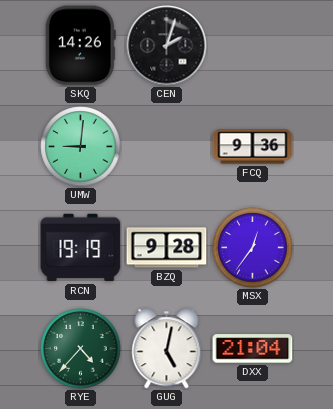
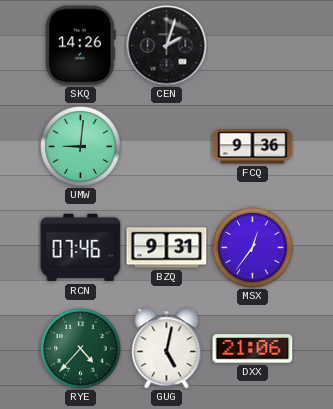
RCN: 19:19 -> 07:46 (81, 248)
BZQ: 9:28 -> 9:31 (167, 248)
DXX: 21:04 -> 21:06 (253, 349)
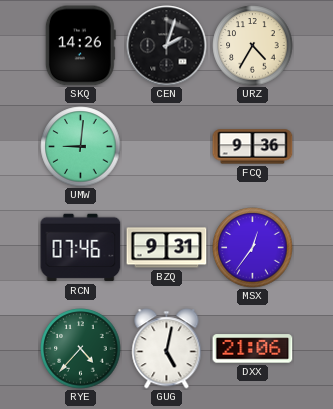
URZ: none -> 4:35 (253, 46)
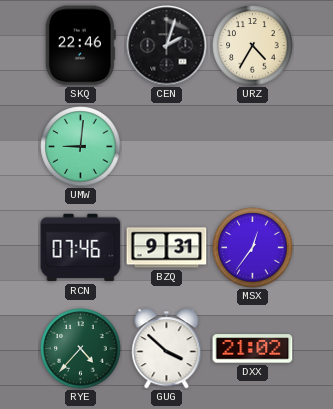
SKQ: 14:26 -> 22:46 (80, 46)
FCQ: 9:36 -> none (253, 147)
GUG: 5:02 -> 3:52 (167, 349)
DXX: 21:06 -> 21:02 (253, 349)
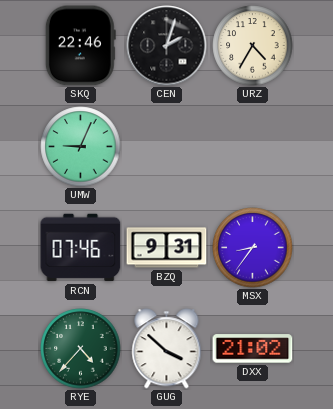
UMW: 9:01 -> 9:04 (81, 147)
MSX: 12:36 -> 8:36 (253, 248)
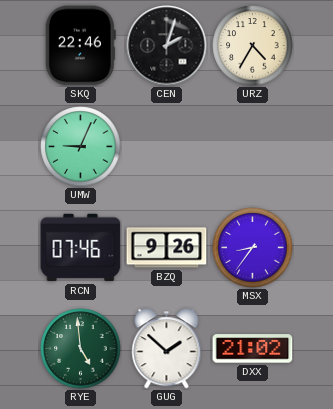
BZQ: 9:31 -> 9:26 (167, 248)
RYE: 4:37 -> 4:59 (81, 349)
GUG: 3:52 -> 1:52 (167, 349)
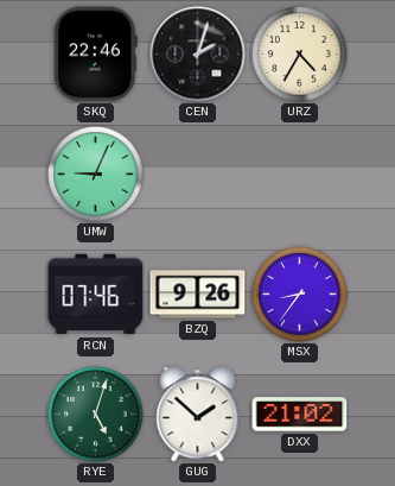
RYE: 4:59 -> 5:03 (96, 415)
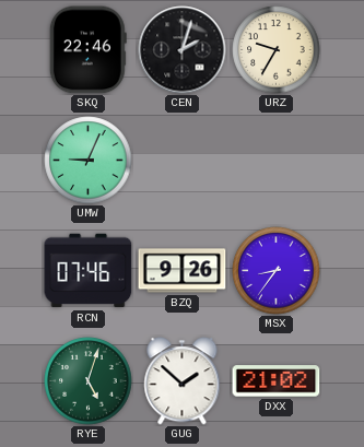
URZ: 4:35 -> 9:35 (277, 50)
